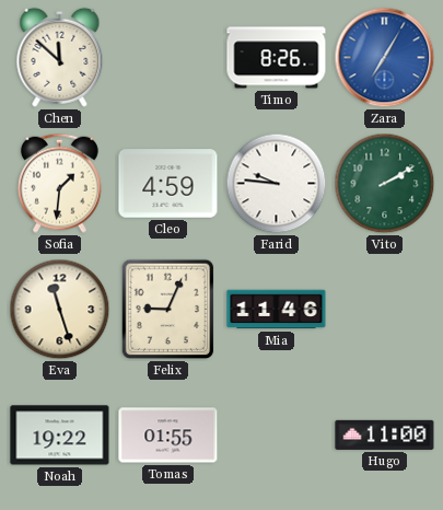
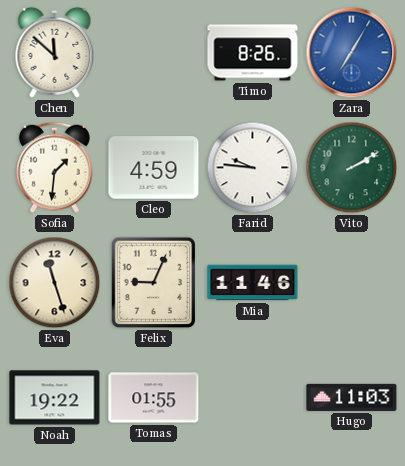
Hugo: 11:00 -> 11:03 (352, 397)
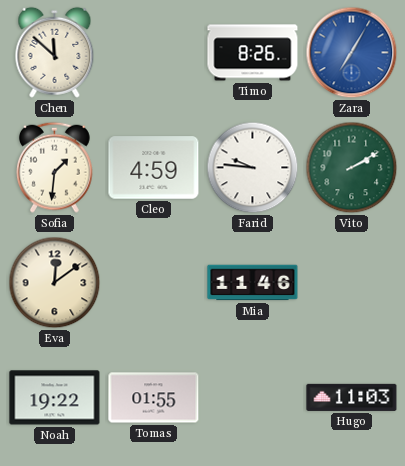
Eva: 11:27 -> 12:09 (55, 283)
Felix: 9:04 -> none (154, 283)
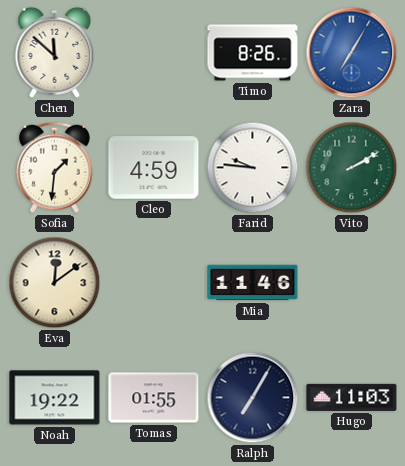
Ralph: none -> 7:05 (253, 398)
